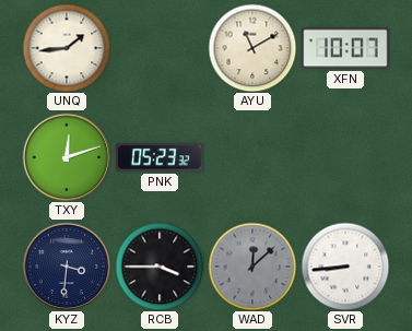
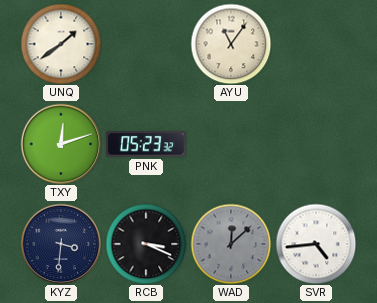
UNQ: 1:44 -> 1:39 (61, 44)
AYU: 11:10 -> 11:06 (231, 44)
XFN: 10:07 -> none (345, 48)
RCB: 3:45 -> 3:19 (146, 244)
SVR: 8:44 -> 4:44 (316, 244)
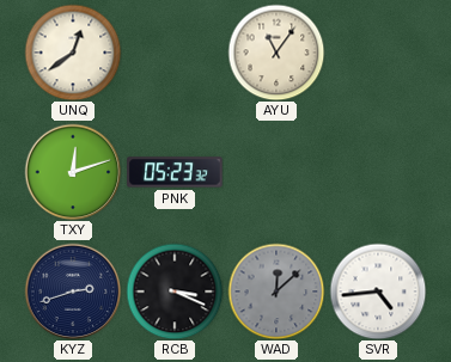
UNQ: 1:39 -> 12:39 (73, 53)
KYZ: 3:31 -> 2:42 (73, 292)
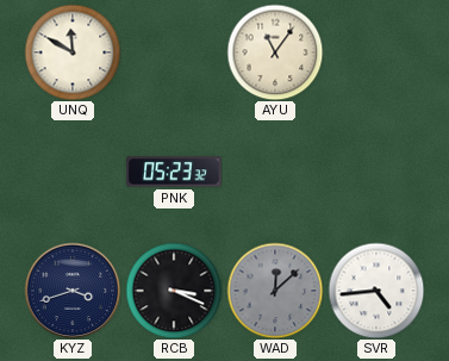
UNQ: 12:39 -> 11:50 (73, 52)
TXY: 12:12 -> none (73, 172)
KYZ: 2:42 -> 3:42 (73, 291)
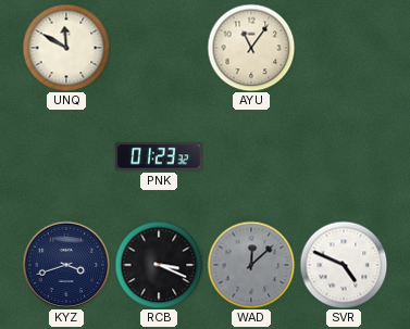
PNK: 05:23 -> 01:23 (159, 156)
SVR: 4:44 -> 4:49 (344, 265)
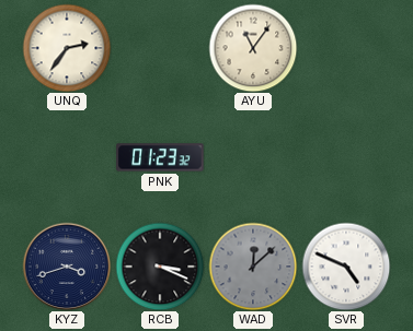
UNQ: 11:50 -> 2:36 (67, 48)
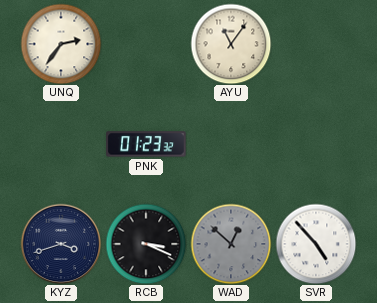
WAD: 12:08 -> 12:52 (231, 244)
SVR: 4:49 -> 4:53 (316, 244)
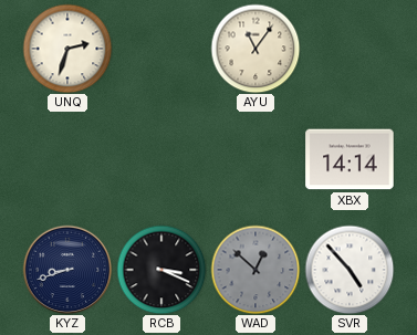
UNQ: 2:36 -> 2:33 (67, 49)
PNK: 01:23 -> none (146, 144)
XBX: none -> 14:14 (350, 159)
KYZ: 3:42 -> 8:42 (67, 270)
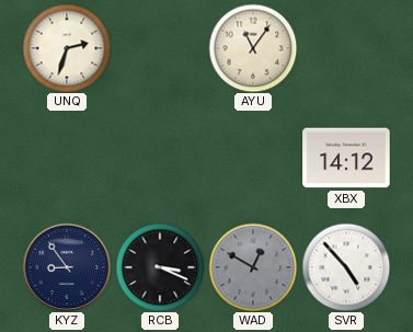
XBX: 14:14 -> 14:12 (346, 158)
KYZ: 8:42 -> 8:54 (67, 267)
WAD: 12:52 -> 12:50 (253, 267)
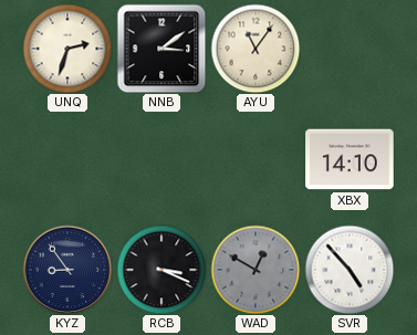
NNB: none -> 3:09 (161, 49)
XBX: 14:12 -> 14:10 (350, 159)
